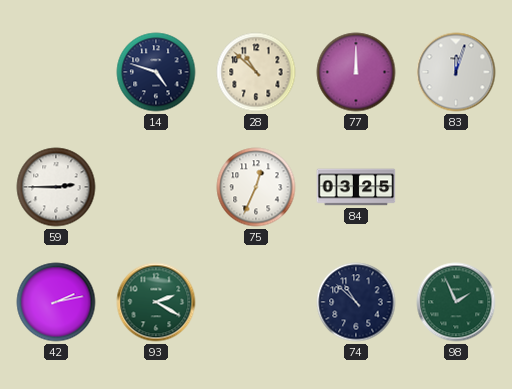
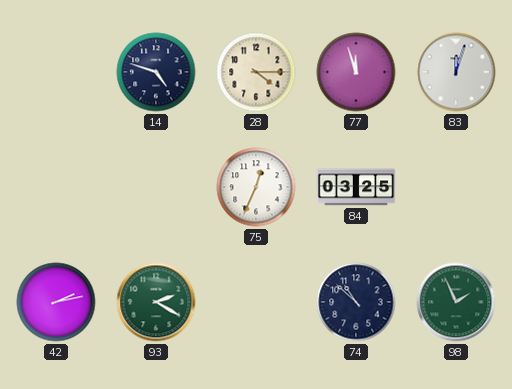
28: 10:52 -> 4:15 (256, 72)
77: 12:00 -> 11:57 (356, 72)
59: 2:45 -> none (56, 187)
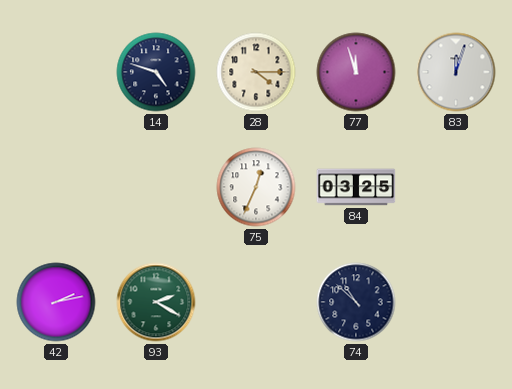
98: 1:56 -> none (456, 302)
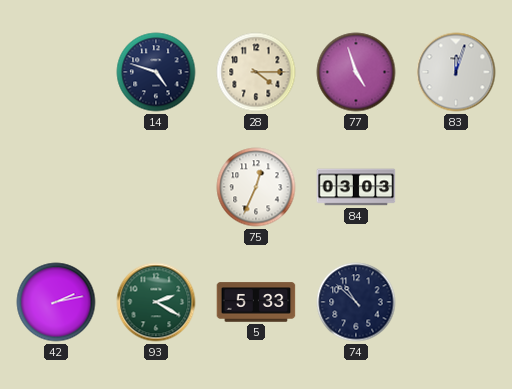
77: 11:57 -> 4:57 (356, 72)
84: 03:25 -> 03:03 (356, 187)
5: none -> 5:33 (256, 302)
